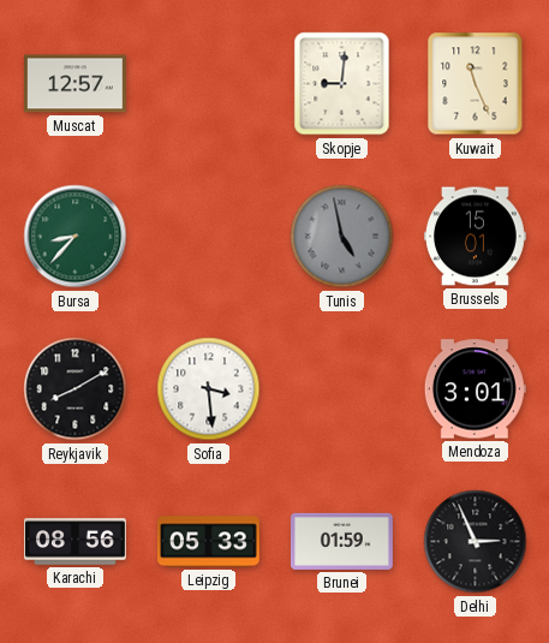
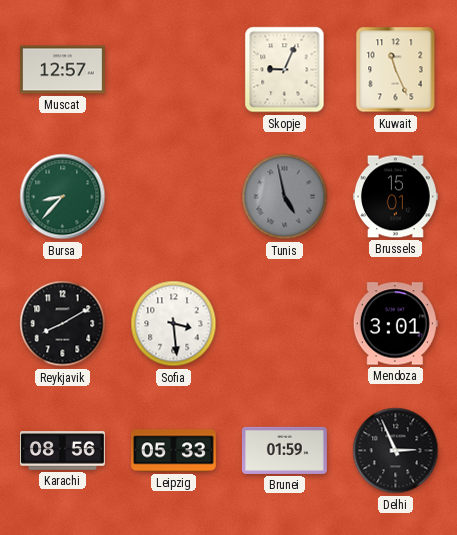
Skopje: 9:01 -> 9:04 (285, 70)
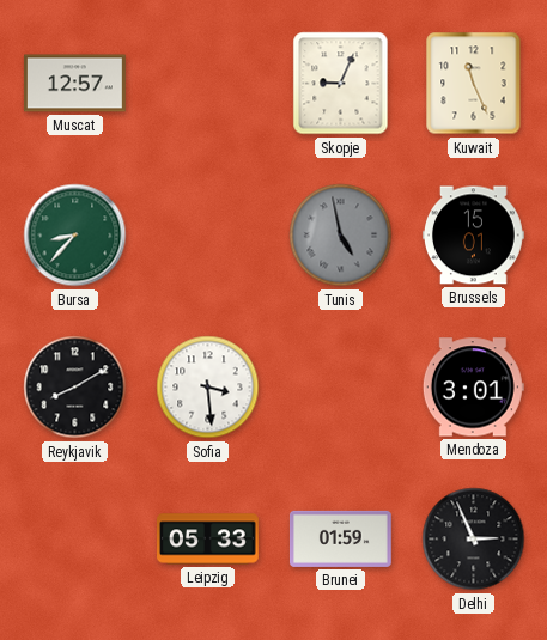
Karachi: 08:56 -> none (63, 451)
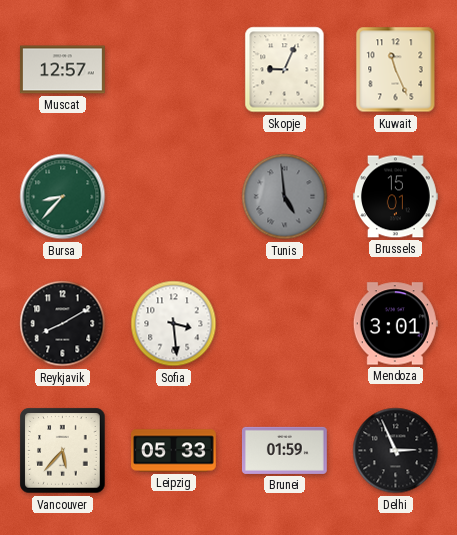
Tunis: 4:58 -> 4:59 (285, 197)
Vancouver: none -> 5:37 (63, 451)
